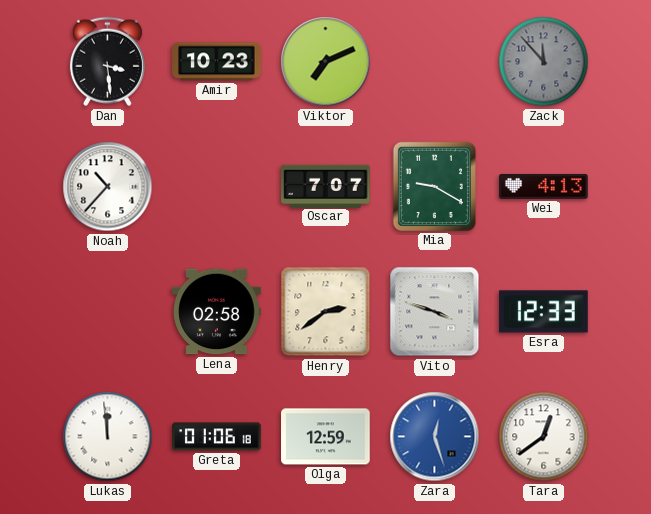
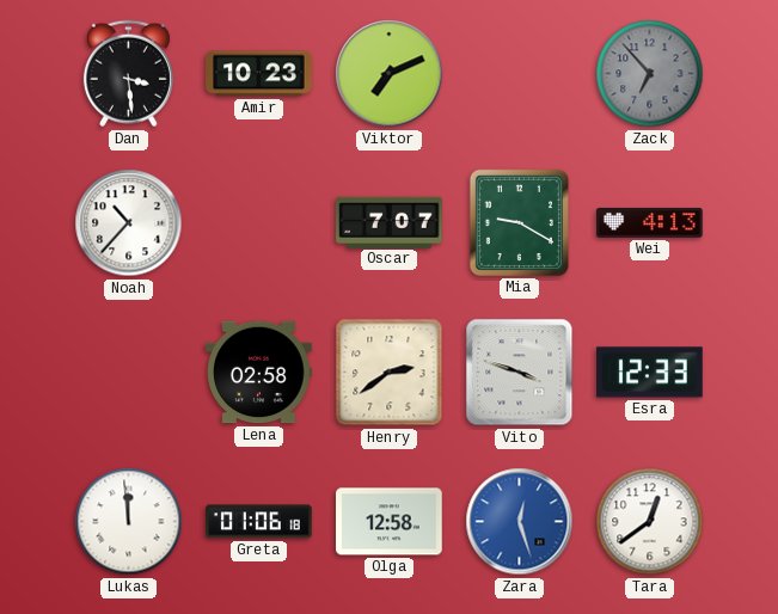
Zack: 11:53 -> 6:53 (650, 74)
Olga: 12:59 -> 12:58 (390, 522)
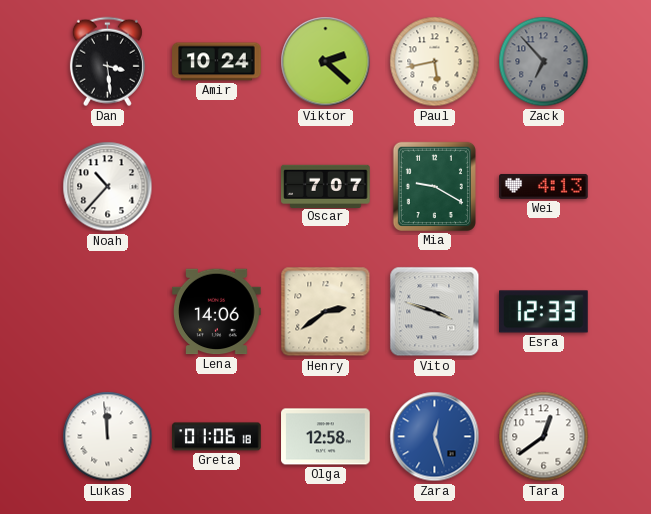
Amir: 10:23 -> 10:24 (217, 62)
Viktor: 7:11 -> 2:22 (326, 62)
Paul: none -> 5:43 (435, 62)
Lena: 02:58 -> 14:06 (217, 312)
